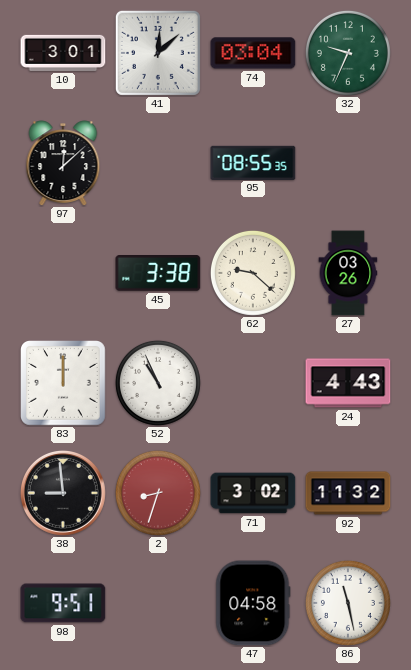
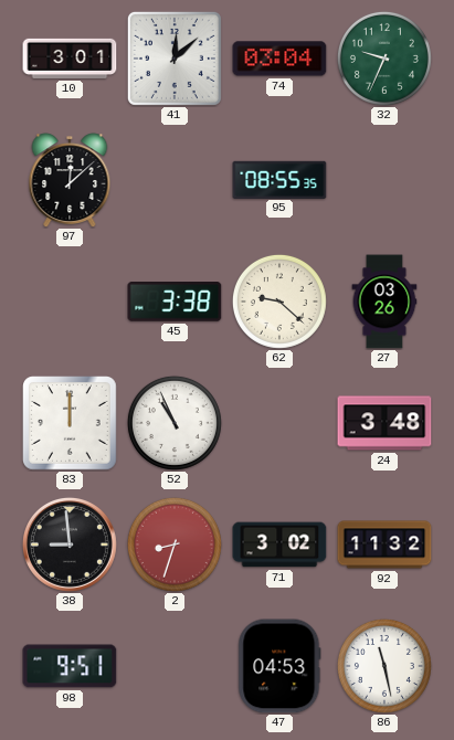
24: 4:43 -> 3:48 (384, 423)
47: 04:58 -> 04:53 (279, 666)
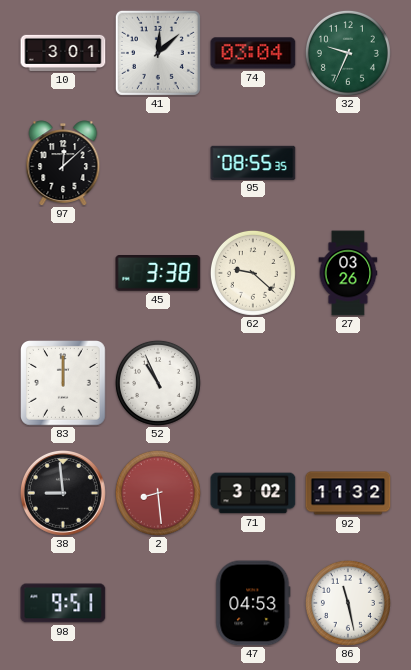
24: 3:48 -> none (384, 423)
2: 8:33 -> 8:29 (158, 493)
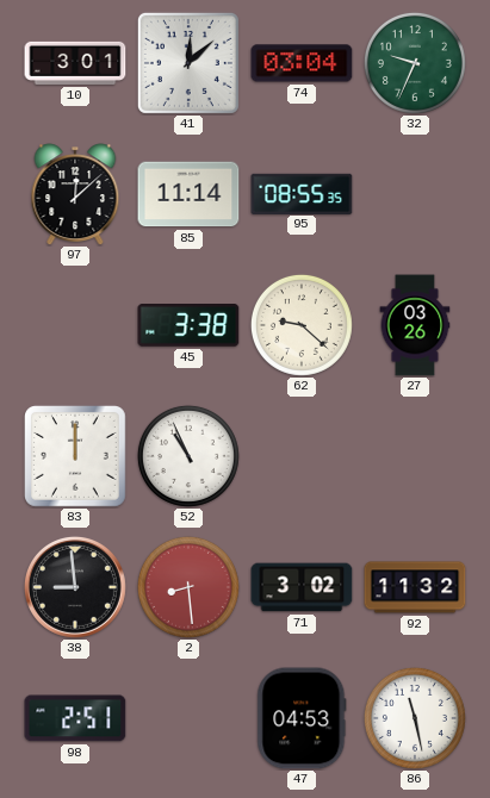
85: none -> 11:14 (188, 194)
98: 9:51 -> 2:51 (75, 718)
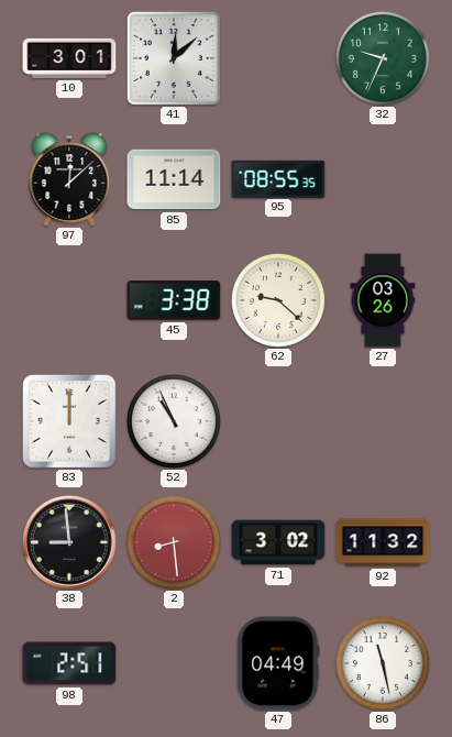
74: 03:04 -> none (302, 63)
47: 04:53 -> 04:49 (278, 663)
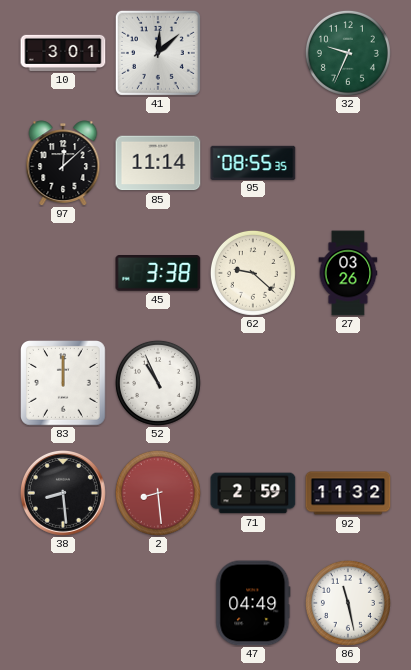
38: 8:59 -> 8:29 (63, 493)
71: 3:02 -> 2:59 (253, 493)
98: 2:51 -> none (69, 663)
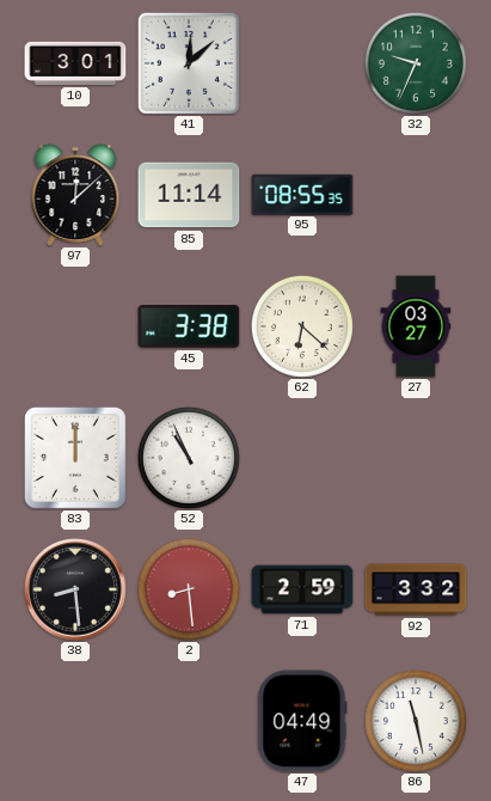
62: 9:22 -> 6:22 (302, 326)
27: 03:26 -> 03:27 (416, 326)
92: 11:32 -> 3:32 (416, 589)
